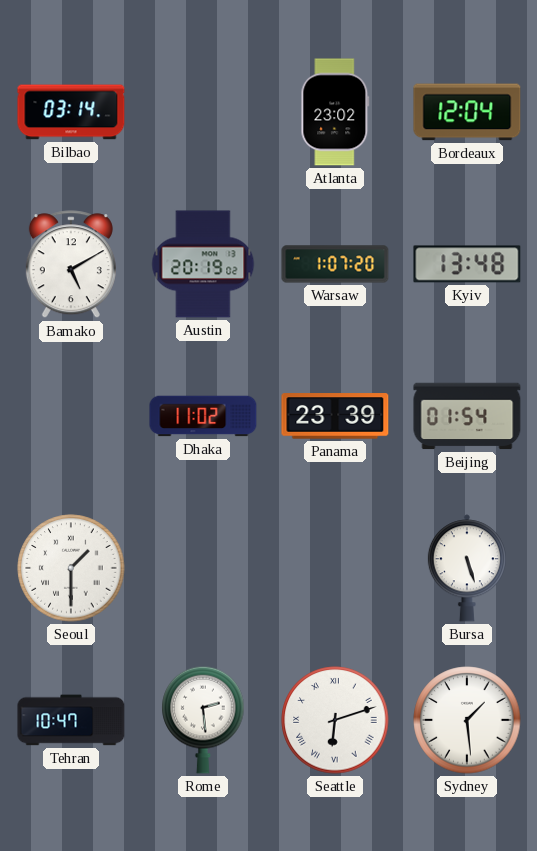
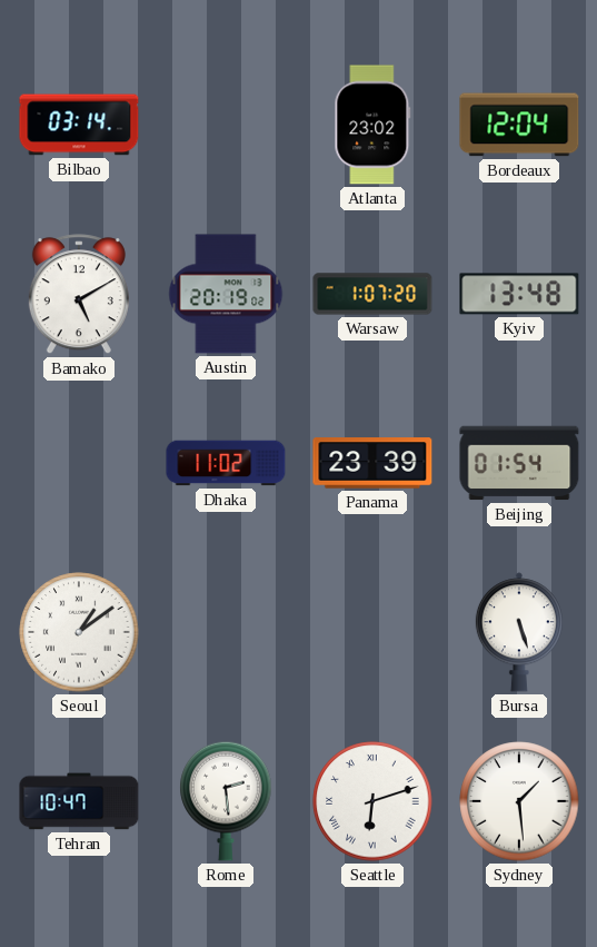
Seoul: 1:30 -> 1:09 (79, 632)
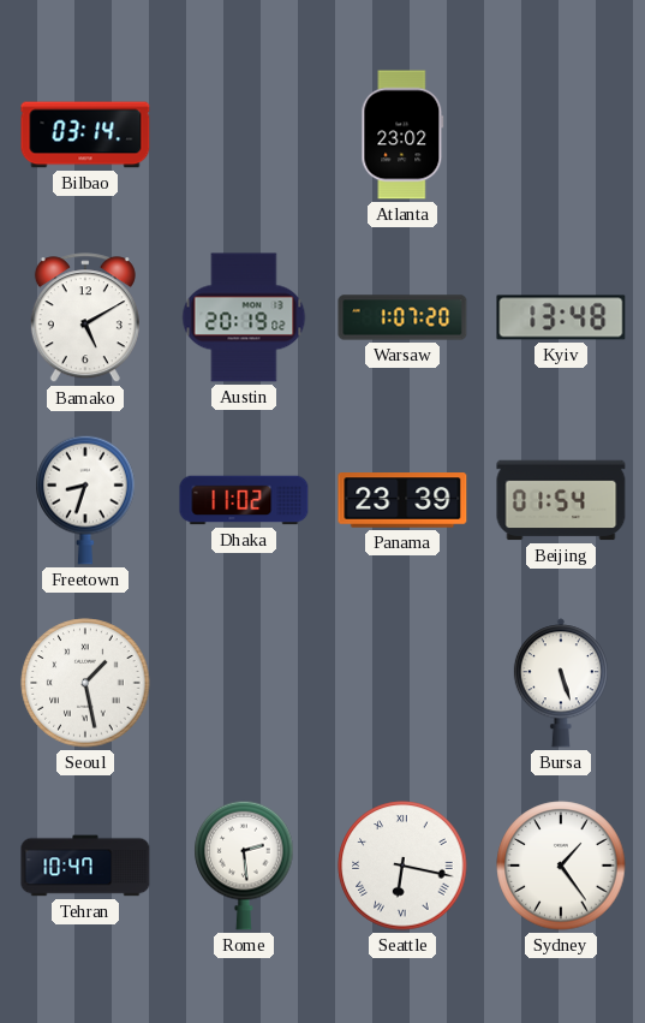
Bordeaux: 12:04 -> none (519, 125)
Freetown: none -> 8:33 (85, 500)
Seoul: 1:09 -> 1:28 (85, 683)
Seattle: 6:12 -> 6:17 (402, 866)
Sydney: 1:29 -> 1:24 (561, 866)
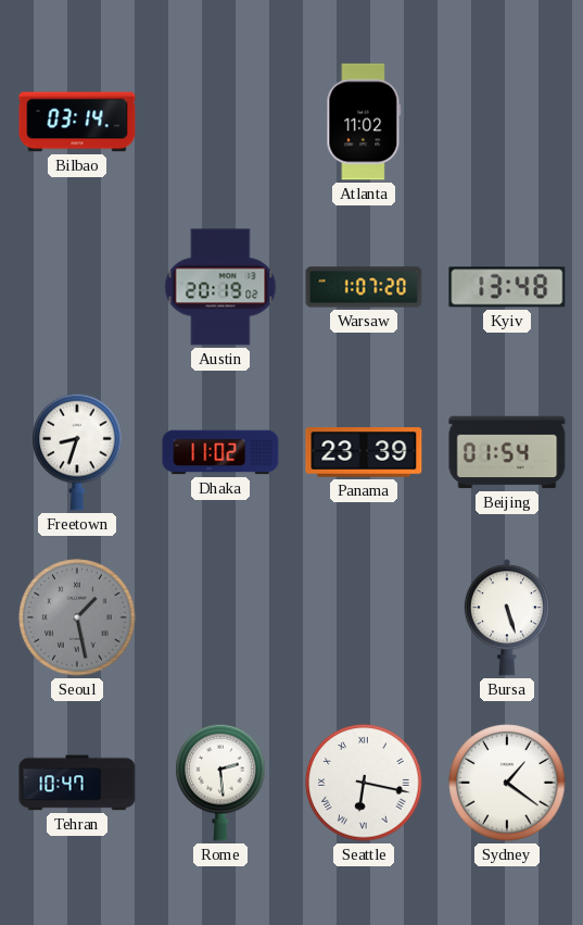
Atlanta: 23:02 -> 11:02 (364, 122)
Bamako: 5:10 -> none (85, 319)
Seoul dial: white -> grey (77, 617)
Sydney: 1:24 -> 1:21 (507, 783)
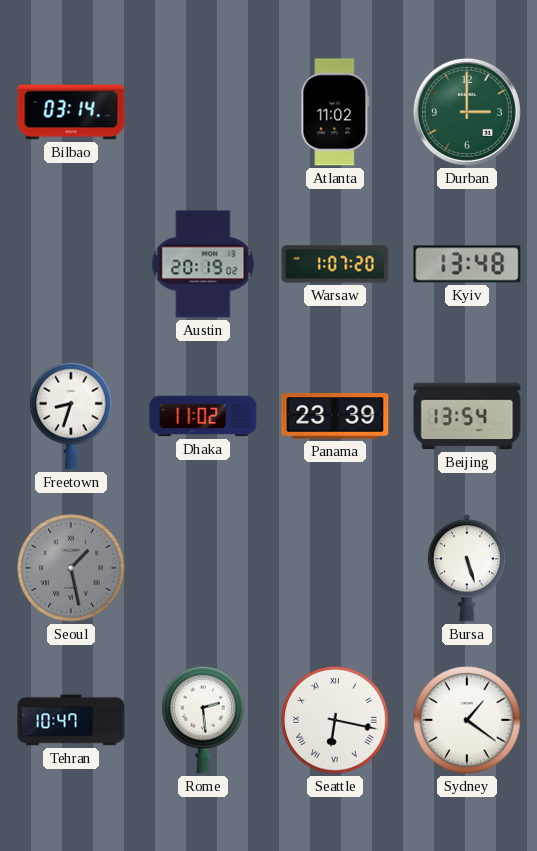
Durban: none -> 3:00 (467, 112)
Beijing: 01:54 -> 13:54 (467, 416)
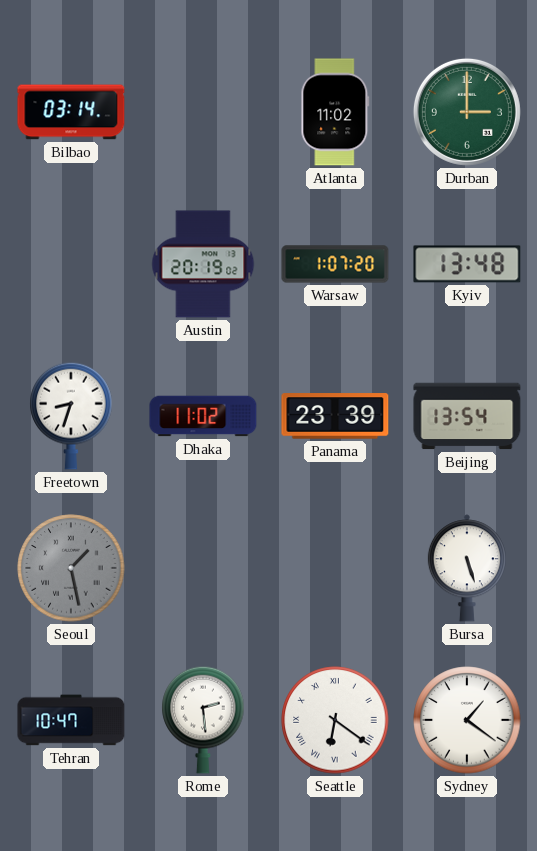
Seattle: 6:17 -> 6:21 (335, 720)
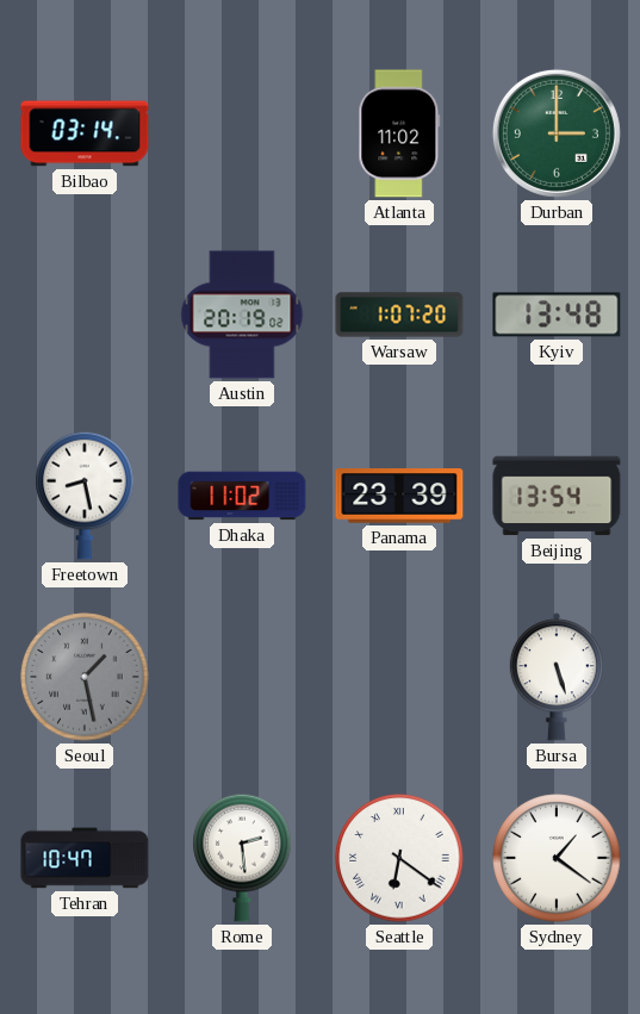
Freetown: 8:33 -> 8:28 (85, 496)
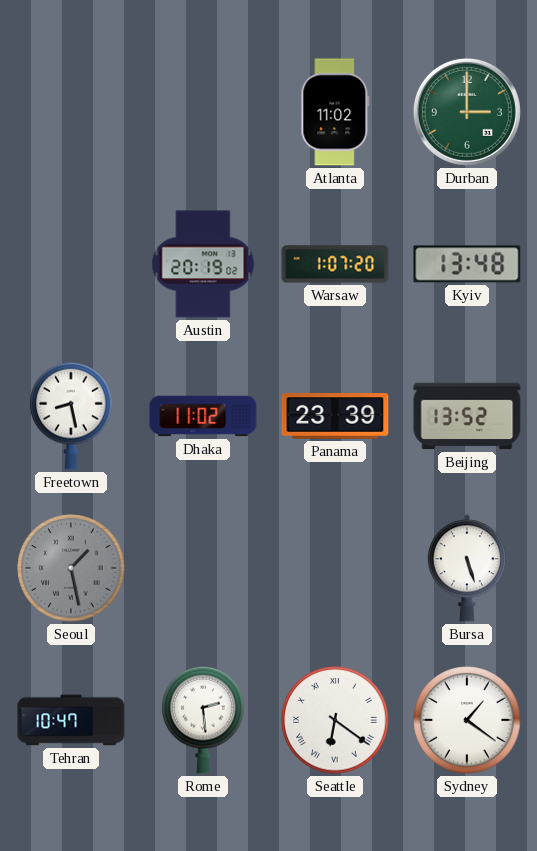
Bilbao: 03:14 -> none (85, 133)
Beijing: 13:54 -> 13:52 (467, 416)
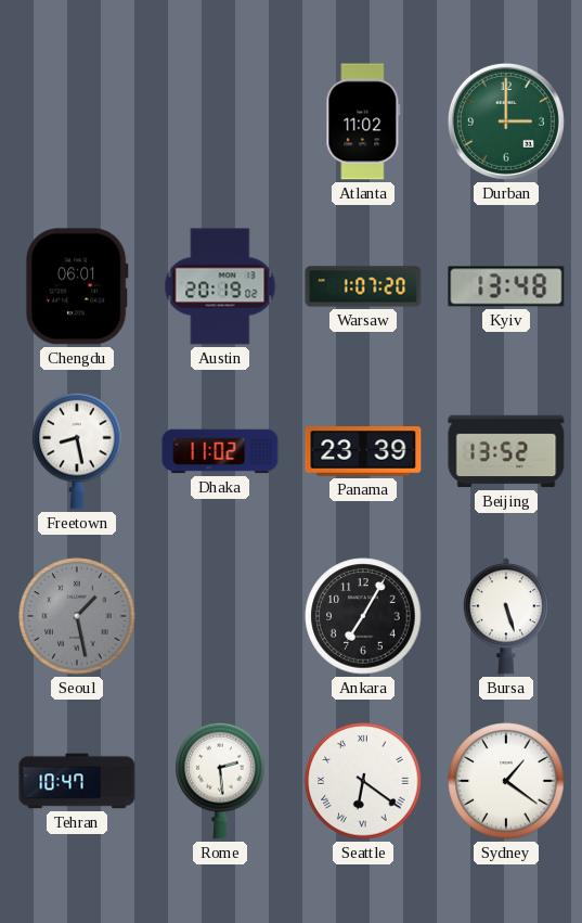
Chengdu: none -> 06:01 (77, 286)
Ankara: none -> 7:05 (363, 616)
